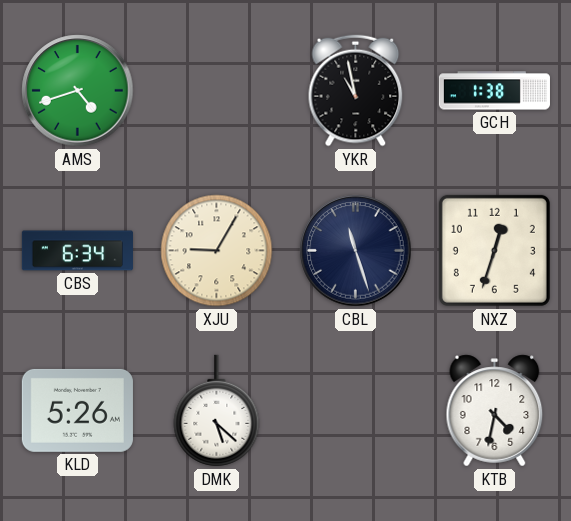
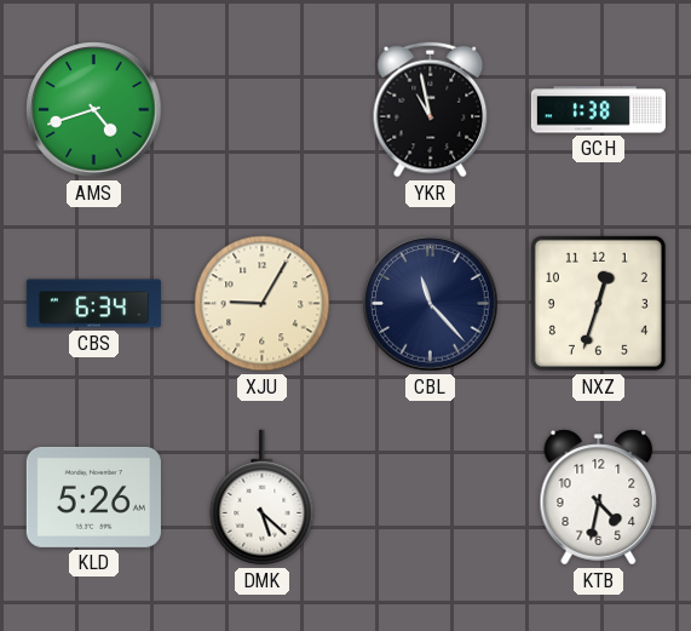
CBL: 11:27 -> 11:23 (431, 304)
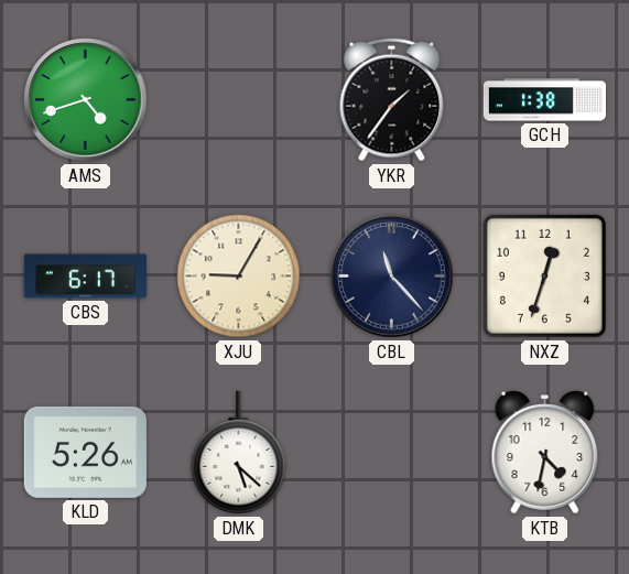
YKR: 10:58 -> 1:36 (392, 100)
CBS: 6:34 -> 6:17 (85, 277)
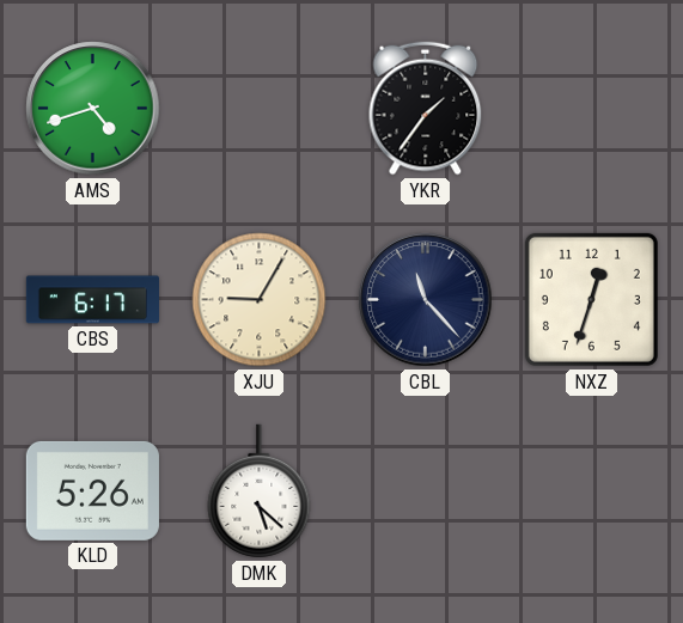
GCH: 1:38 -> none (544, 100)
KTB: 4:32 -> none (545, 453)
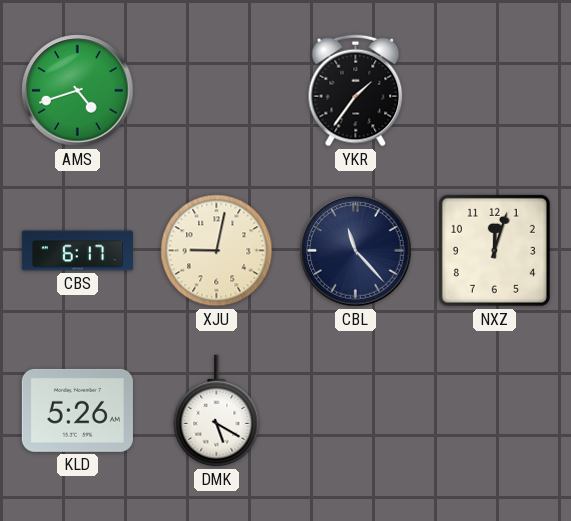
XJU: 9:05 -> 9:02 (217, 251)
NXZ: 12:33 -> 12:03 (494, 250)
DMK: 5:22 -> 5:20 (217, 411)
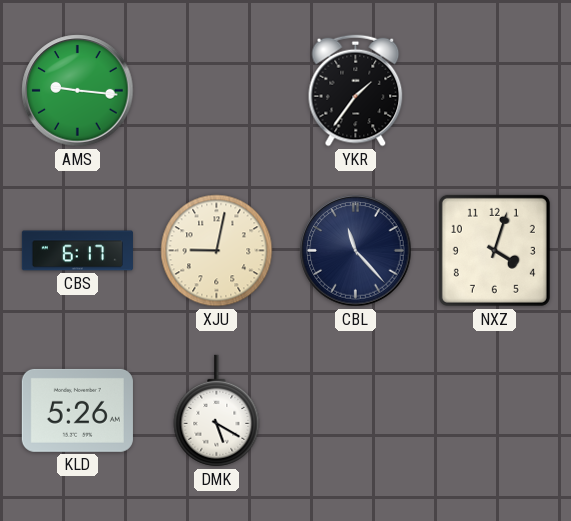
AMS: 4:42 -> 9:16 (78, 91)
NXZ: 12:03 -> 4:03 (494, 250)
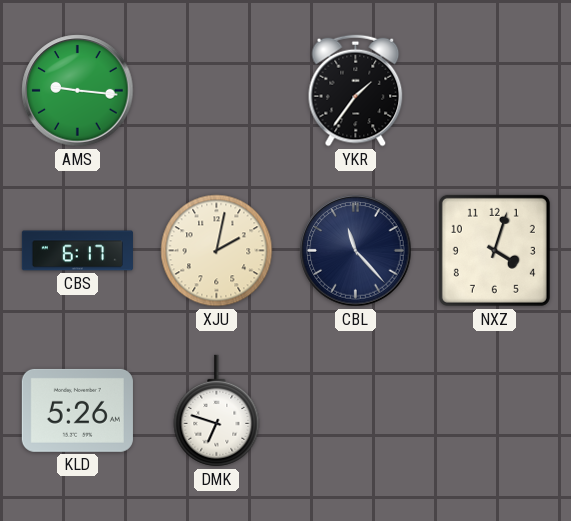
XJU: 9:02 -> 2:02 (217, 251)
DMK: 5:20 -> 6:48 (217, 411)
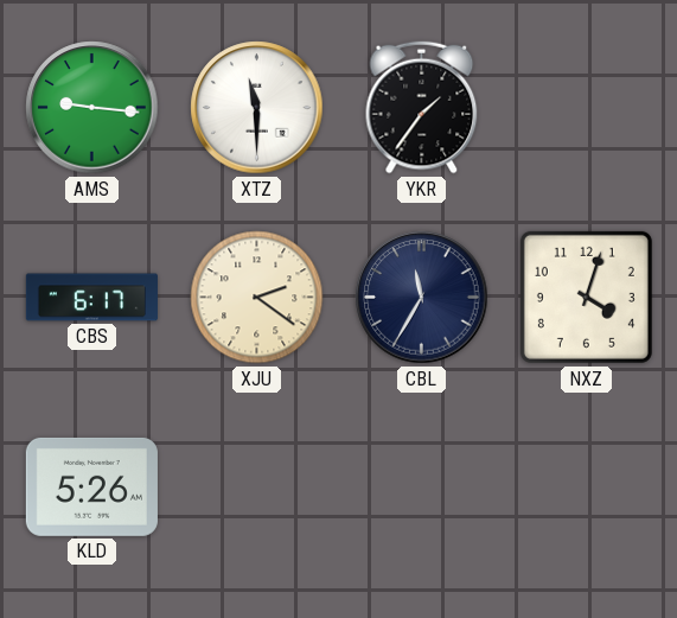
XTZ: none -> 11:30 (257, 108)
XJU: 2:02 -> 2:21 (257, 298)
CBL: 11:23 -> 11:35 (422, 298)
DMK: 6:48 -> none (217, 411)
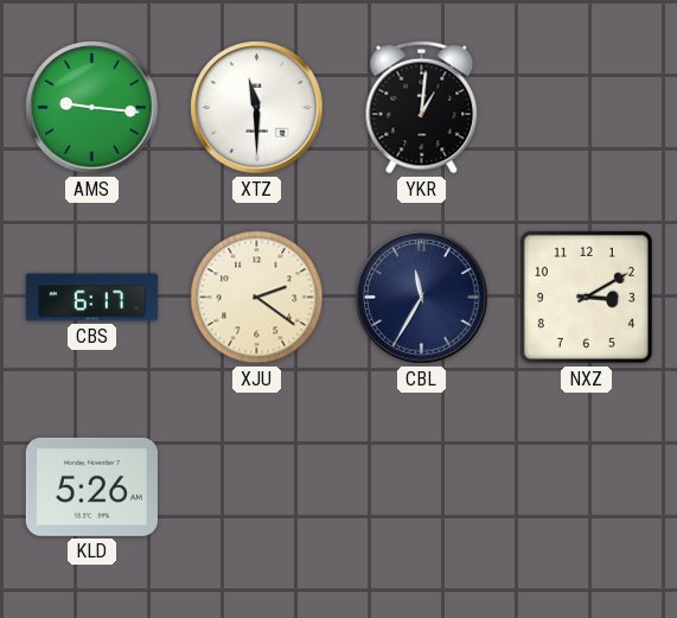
YKR: 1:36 -> 1:01 (422, 108)
NXZ: 4:03 -> 3:10 (586, 297)
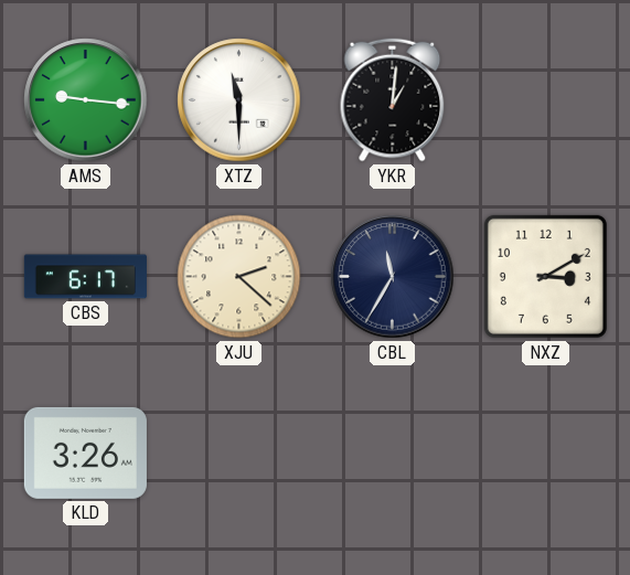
XJU: 2:21 -> 2:22 (239, 277)
KLD: 5:26 -> 3:26 (85, 452)
